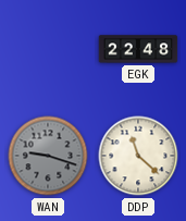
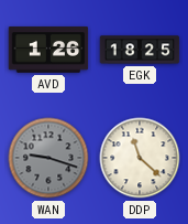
AVD: none -> 1:26 (48, 50)
EGK: 22:48 -> 18:25 (140, 50)
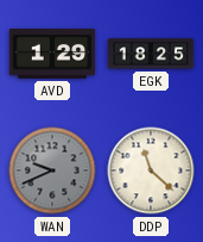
AVD: 1:26 -> 1:29 (52, 54)
WAN: 9:18 -> 9:41 (52, 170)
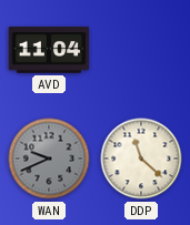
AVD: 1:29 -> 11:04 (49, 50)
EGK: 18:25 -> none (151, 54)
